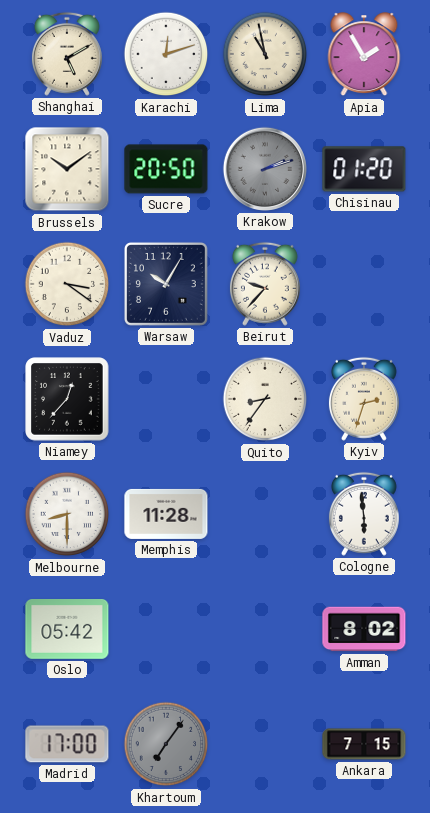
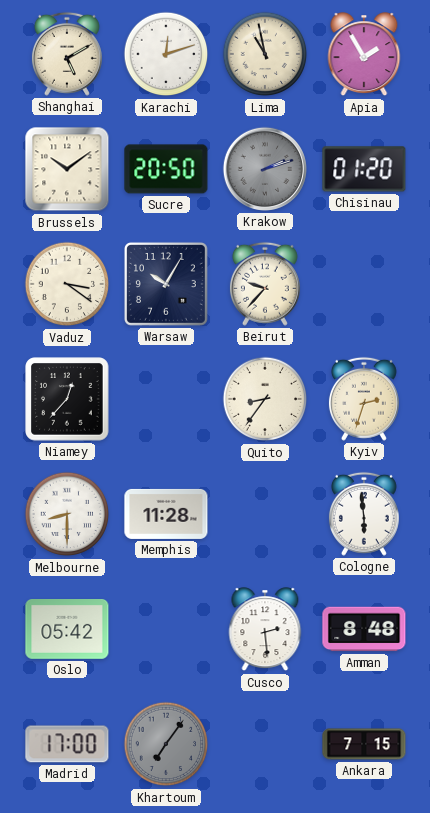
Cusco: none -> 2:29 (265, 630)
Amman: 8:02 -> 8:48 (364, 629)
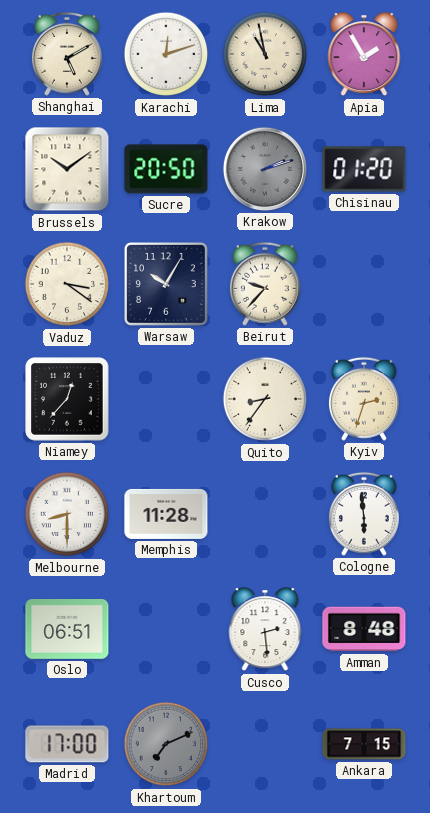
Oslo: 05:42 -> 06:51 (67, 630)
Khartoum: 7:06 -> 7:11 (166, 744)
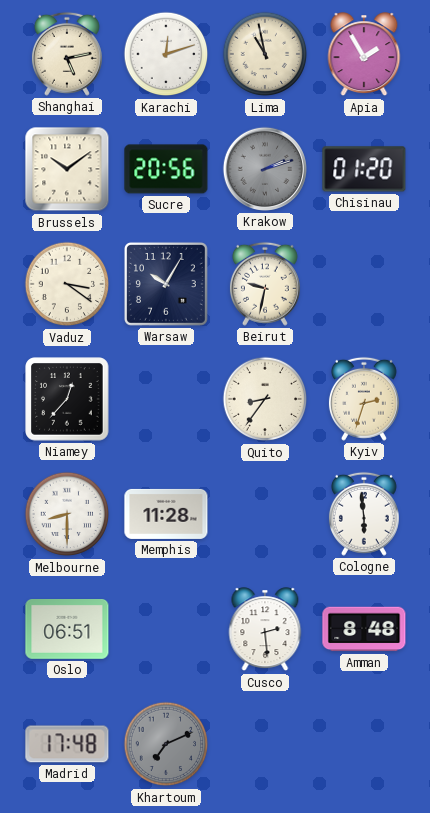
Shanghai: 5:10 -> 5:13 (67, 54)
Sucre: 20:50 -> 20:56 (166, 169)
Beirut: 9:37 -> 9:32 (265, 284)
Madrid: 17:00 -> 17:48 (67, 744)
Ankara: 7:15 -> none (364, 744)
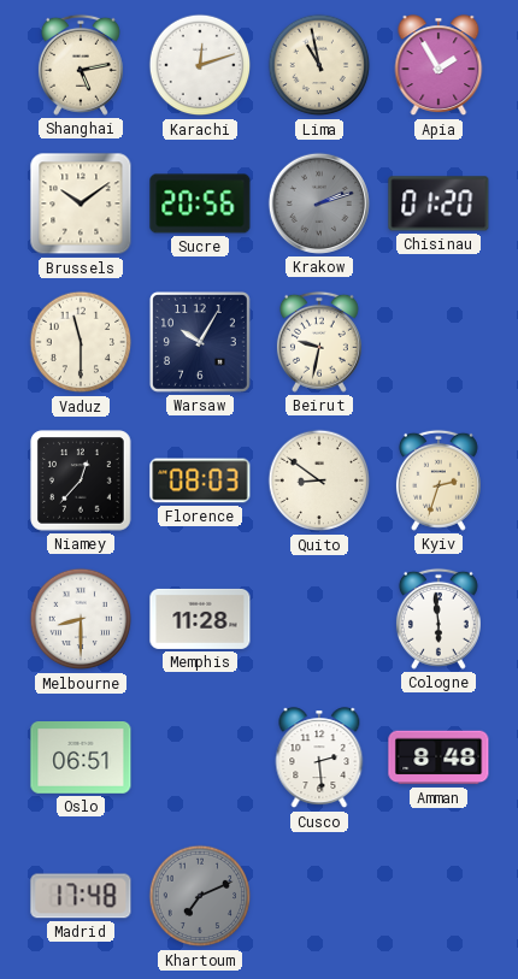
Vaduz: 3:21 -> 11:30 (81, 342)
Florence: none -> 08:03 (200, 480)
Quito: 8:36 -> 8:51 (319, 480)
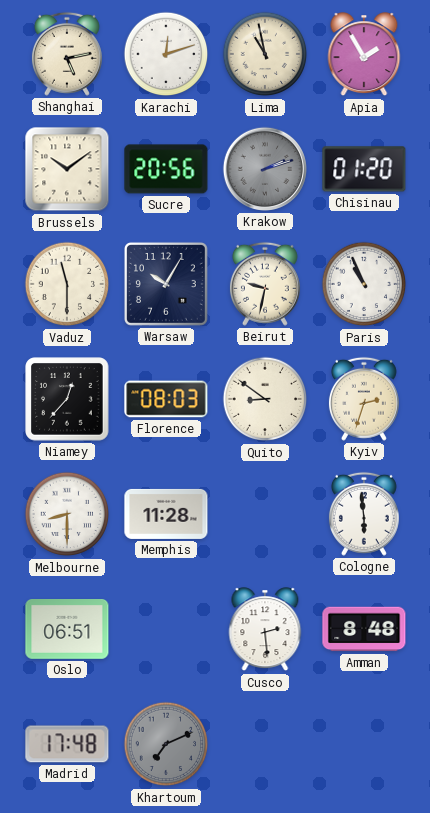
Paris: none -> 10:56 (364, 284)
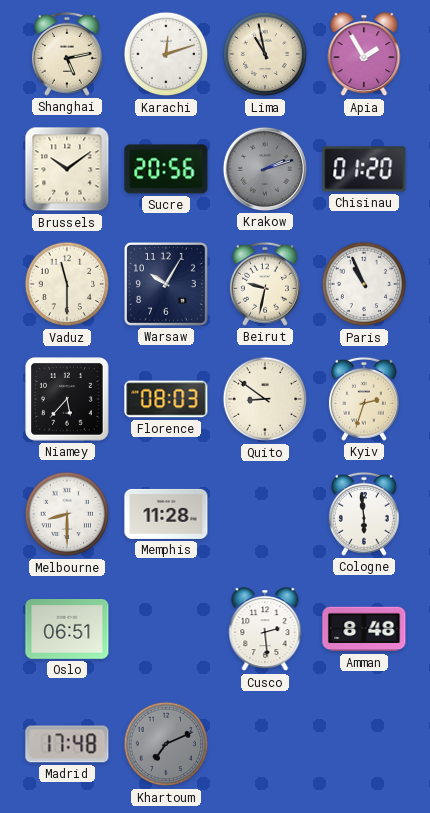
Niamey: 12:37 -> 5:37 (67, 399)
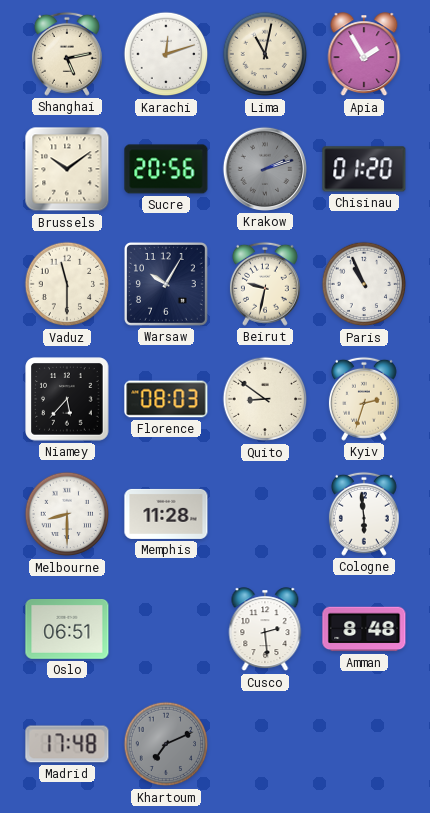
Lima: 10:58 -> 11:02 (265, 54)
